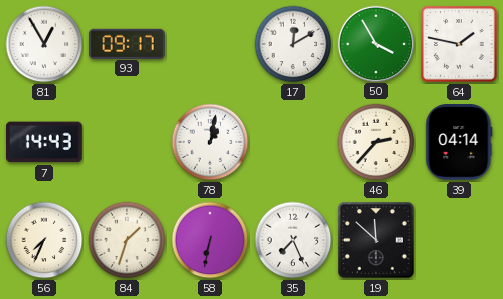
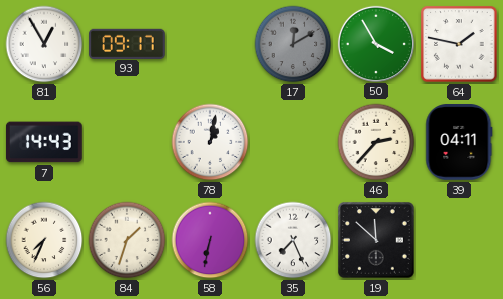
17 dial: white -> grey (293, 44)
39: 04:14 -> 04:11 (459, 143)
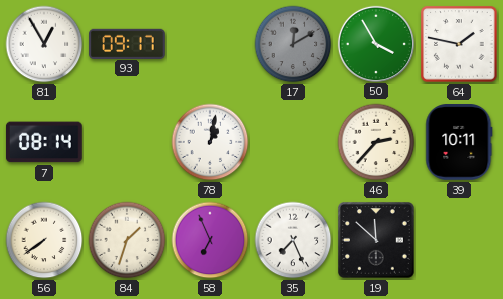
7: 14:43 -> 08:14 (44, 142)
39: 04:11 -> 10:11 (459, 143)
56: 7:34 -> 7:39 (44, 240)
58: 6:32 -> 6:56 (210, 240)
